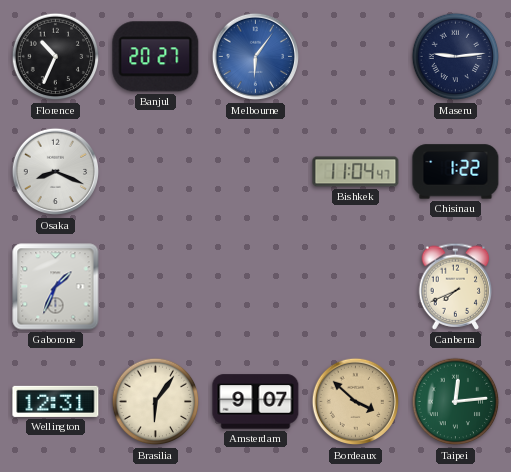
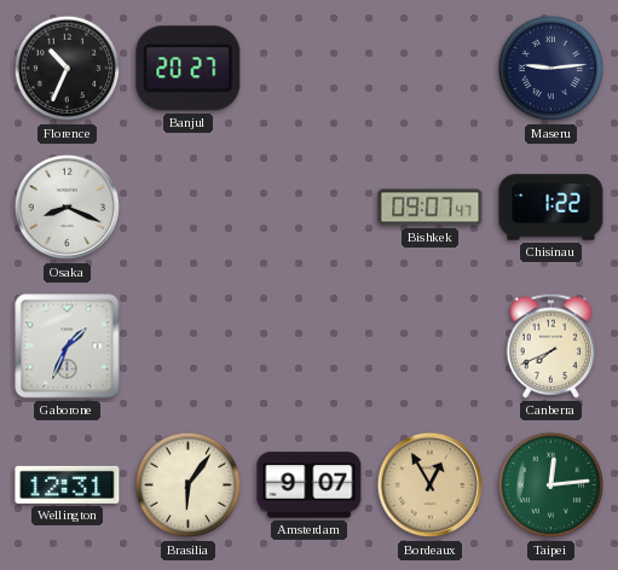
Melbourne: 6:06 -> none (256, 57)
Bishkek: 11:04 -> 09:07 (431, 208)
Bordeaux: 3:52 -> 12:55 (431, 485)
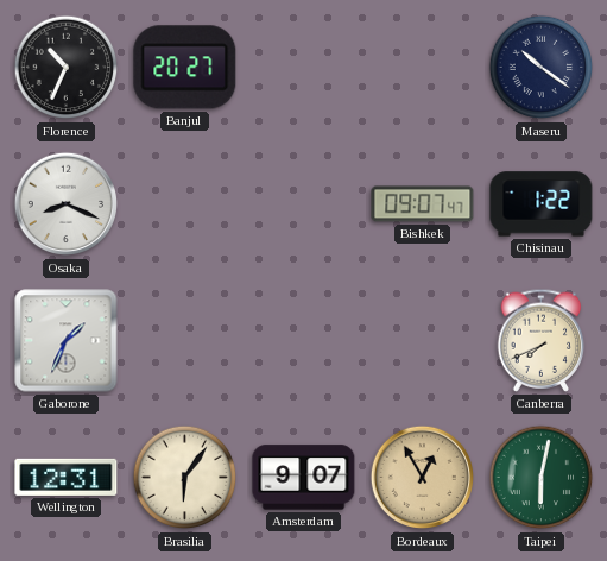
Maseru: 9:14 -> 10:21 (542, 68)
Taipei: 12:14 -> 6:02 (542, 478)
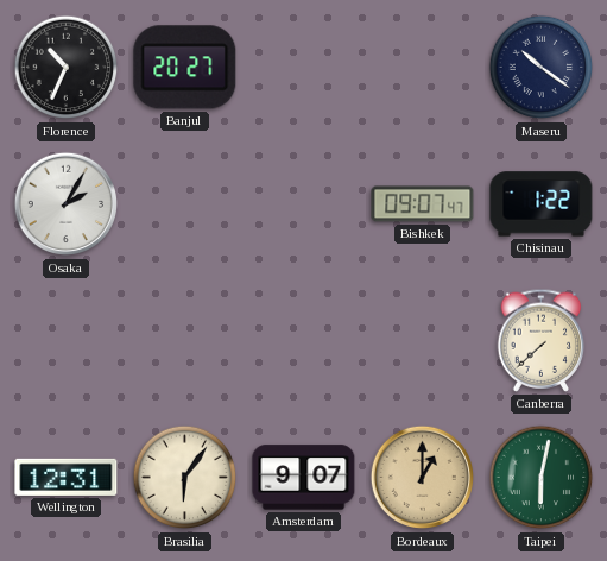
Osaka: 8:19 -> 2:05 (67, 204)
Gaborone: 1:34 -> none (67, 341)
Canberra: 7:41 -> 7:38 (542, 340)
Bordeaux: 12:55 -> 1:00 (423, 478)
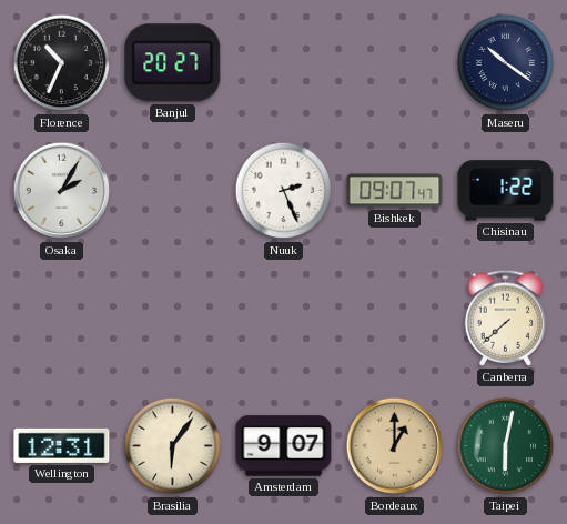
Nuuk: none -> 2:26 (284, 191)
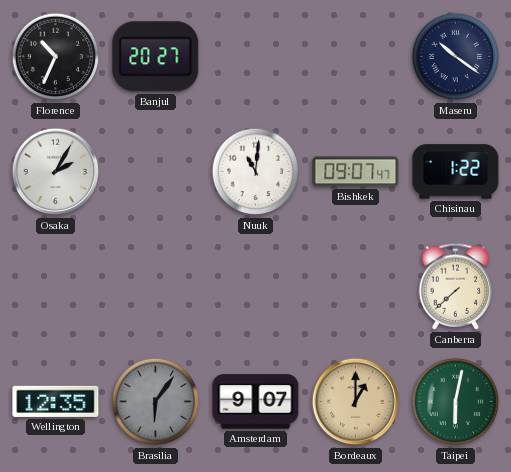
Nuuk: 2:26 -> 11:01 (256, 172)
Wellington: 12:31 -> 12:35 (56, 401)
Brasilia dial: cream -> grey (156, 402)
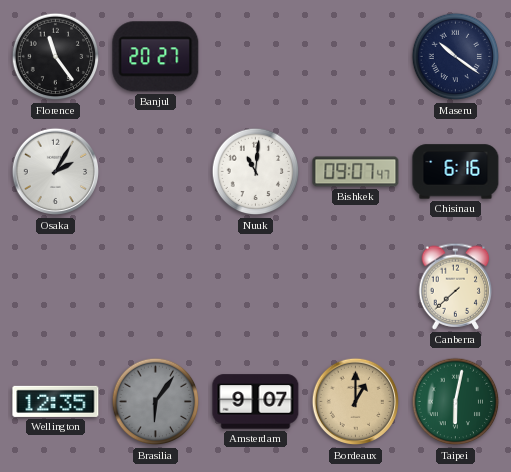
Florence: 10:34 -> 11:24 (56, 57)
Chisinau: 1:22 -> 6:16 (456, 172)
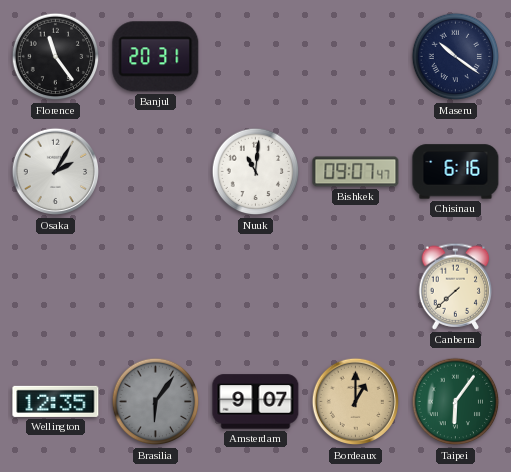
Banjul: 20:27 -> 20:31 (156, 57)
Taipei: 6:02 -> 6:06 (456, 402)
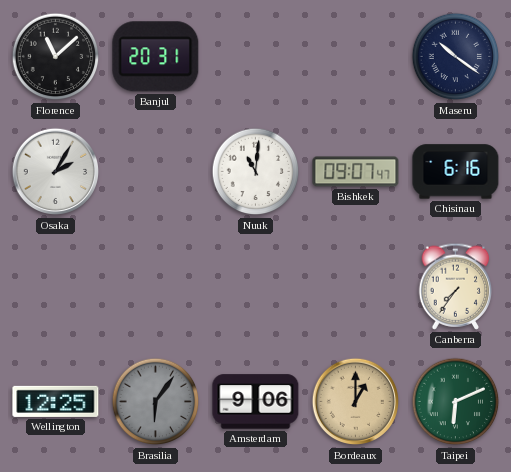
Florence: 11:24 -> 11:08 (56, 57)
Canberra: 7:38 -> 7:36 (456, 286)
Wellington: 12:35 -> 12:25 (56, 401)
Amsterdam: 9:07 -> 9:06 (256, 402)
Taipei: 6:06 -> 6:11 (456, 402)
